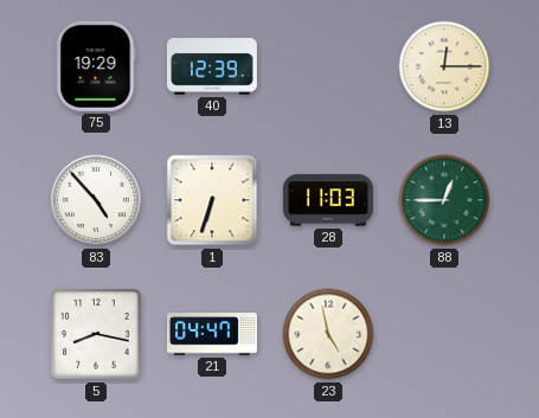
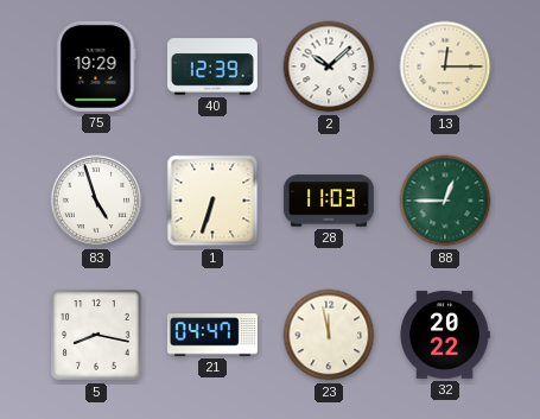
2: none -> 10:08 (329, 66)
83: 4:53 -> 4:57 (96, 201)
23: 4:58 -> 11:58 (329, 335)
32: none -> 20:22 (445, 335)
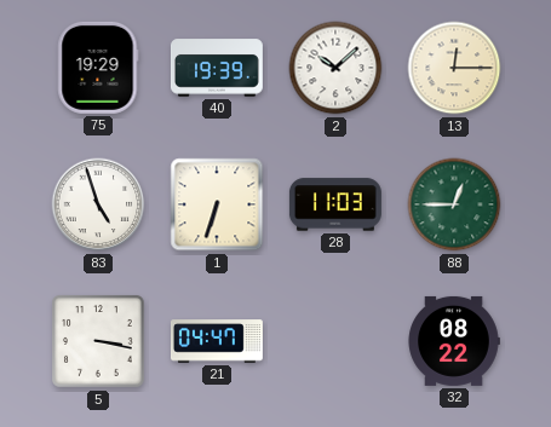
40: 12:39 -> 19:39 (217, 68)
5: 8:17 -> 3:17 (99, 342)
23: 11:58 -> none (329, 335)
32: 20:22 -> 08:22 (454, 341)
